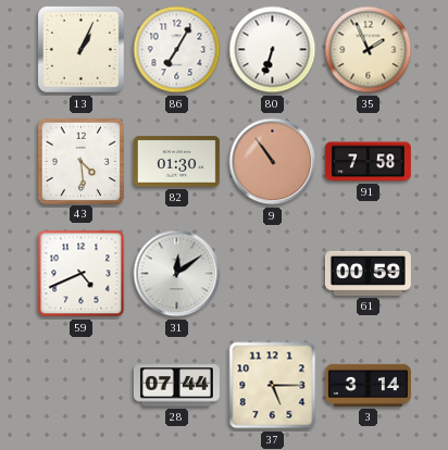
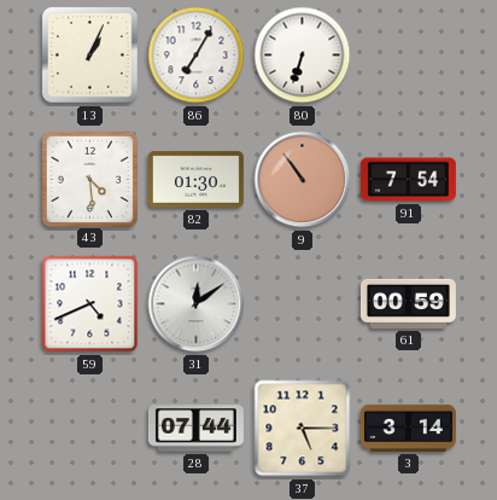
35: 1:56 -> none (369, 50)
91: 7:58 -> 7:54 (408, 180)
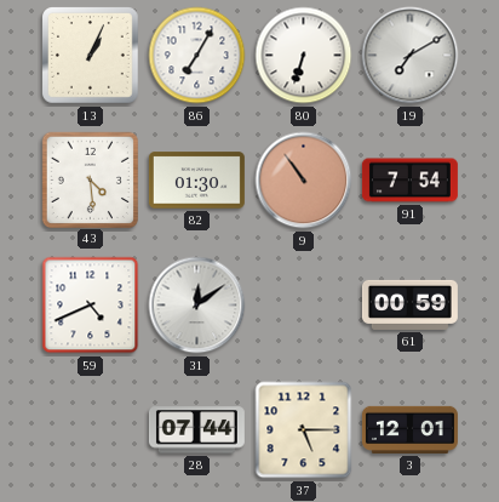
19: none -> 7:10 (411, 56)
3: 3:14 -> 12:01 (409, 429)
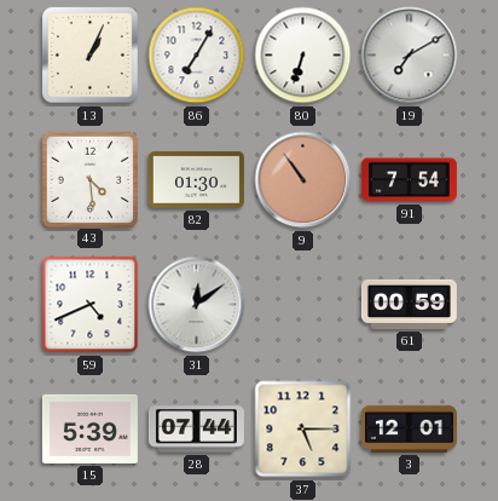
15: none -> 5:39 (89, 428)
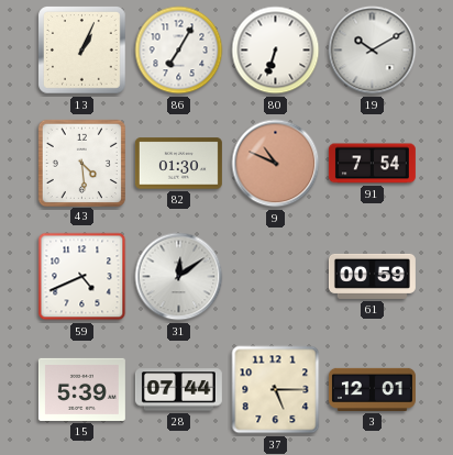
19: 7:10 -> 10:10 (373, 51)
9: 10:54 -> 10:49 (276, 164)
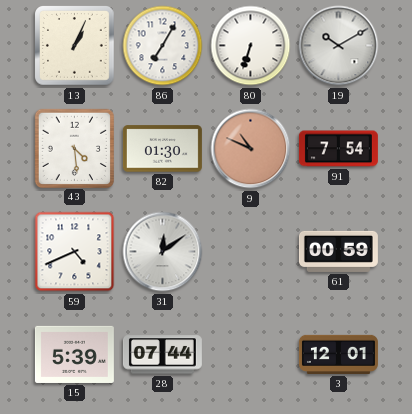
37: 5:15 -> none (276, 390)
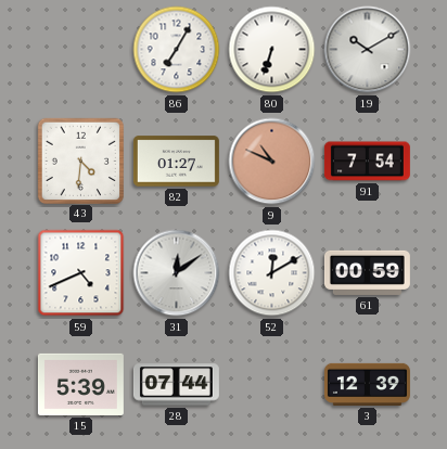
13: 1:04 -> none (75, 46)
43: 4:29 -> 4:31 (80, 161)
82: 01:30 -> 01:27 (176, 162)
52: none -> 12:10 (272, 273)
3: 12:01 -> 12:39 (367, 384)
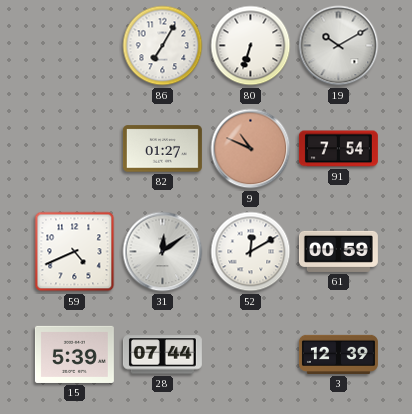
43: 4:31 -> none (80, 161)
